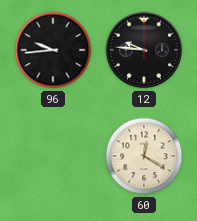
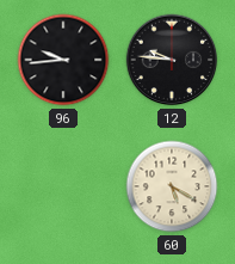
60: 12:20 -> 5:20 (172, 186)
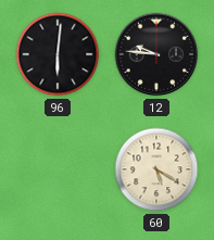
96: 9:44 -> 6:01 (58, 54)
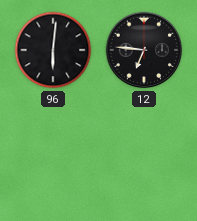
12: 9:46 -> 6:46 (144, 50)
60: 5:20 -> none (156, 169)
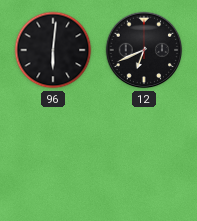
12: 6:46 -> 6:41 (144, 50)
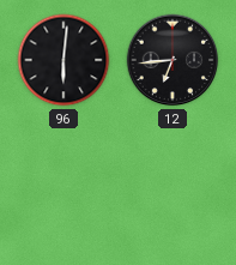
12: 6:41 -> 6:44 (173, 60)
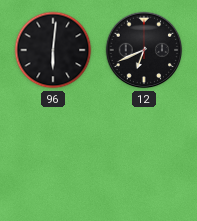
12: 6:44 -> 6:41 (144, 50)
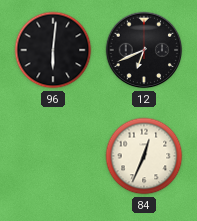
84: none -> 12:34 (144, 156)
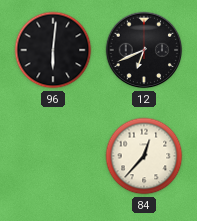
84: 12:34 -> 12:37 (144, 156)
